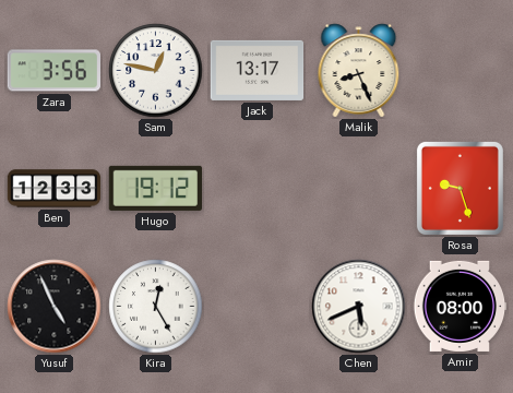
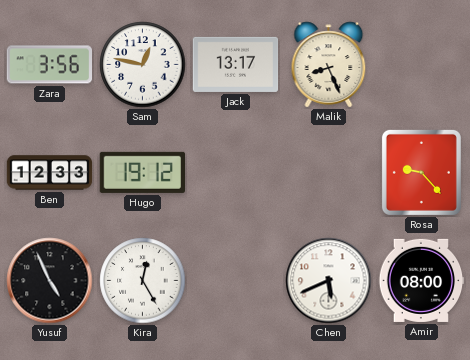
Rosa: 9:27 -> 9:23 (421, 172)
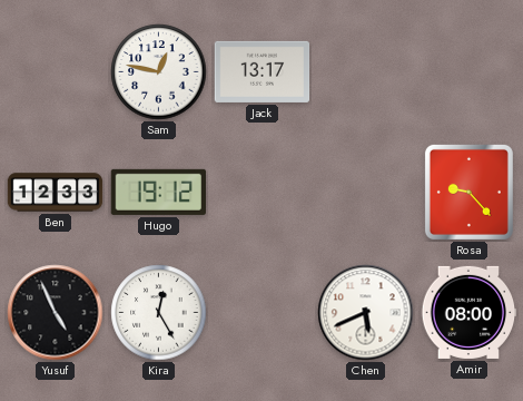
Zara: 3:56 -> none (49, 65)
Malik: 8:26 -> none (329, 65)
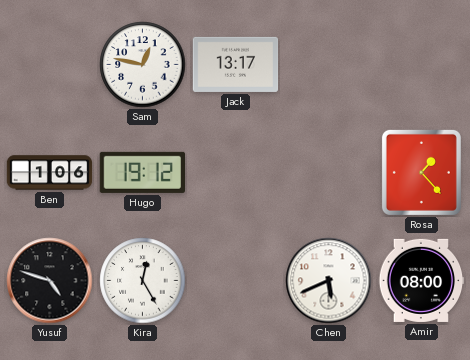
Ben: 12:33 -> 1:06 (50, 173)
Rosa: 9:23 -> 1:23 (421, 172)
Yusuf: 4:56 -> 4:48 (50, 281)
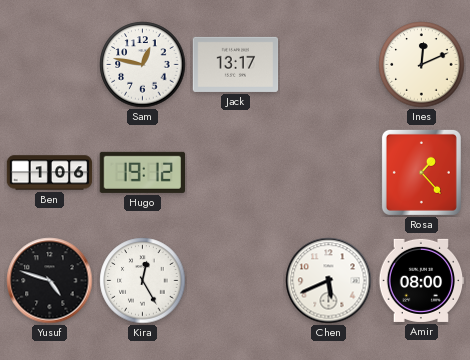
Ines: none -> 12:11 (422, 65)
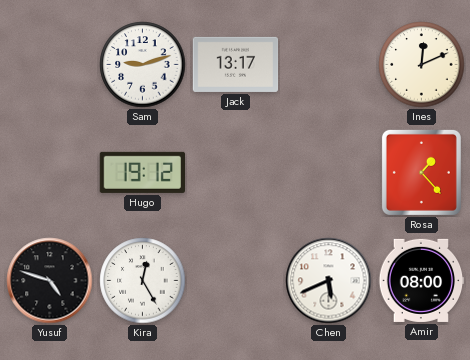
Sam: 12:47 -> 9:12 (143, 65)
Ben: 1:06 -> none (50, 173)
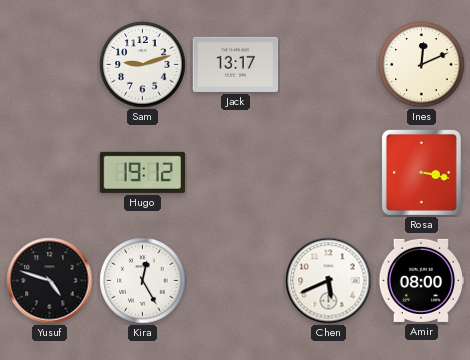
Rosa: 1:23 -> 3:17 (421, 172)
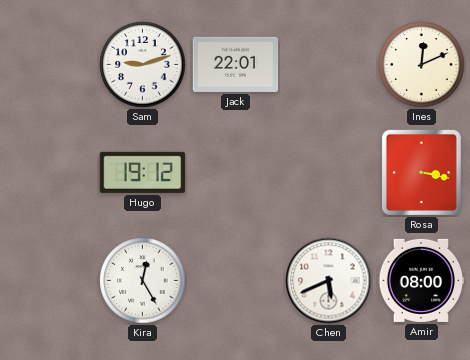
Jack: 13:17 -> 22:01 (236, 64)
Yusuf: 4:48 -> none (50, 281)
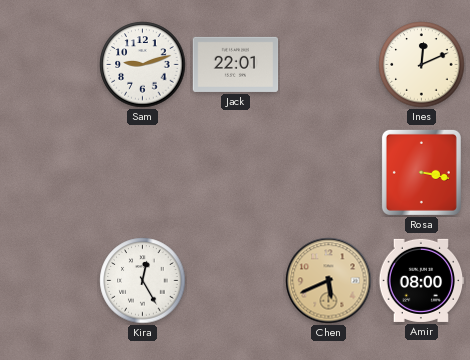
Hugo: 19:12 -> none (142, 172)
Chen dial: white -> champagne (329, 281)
